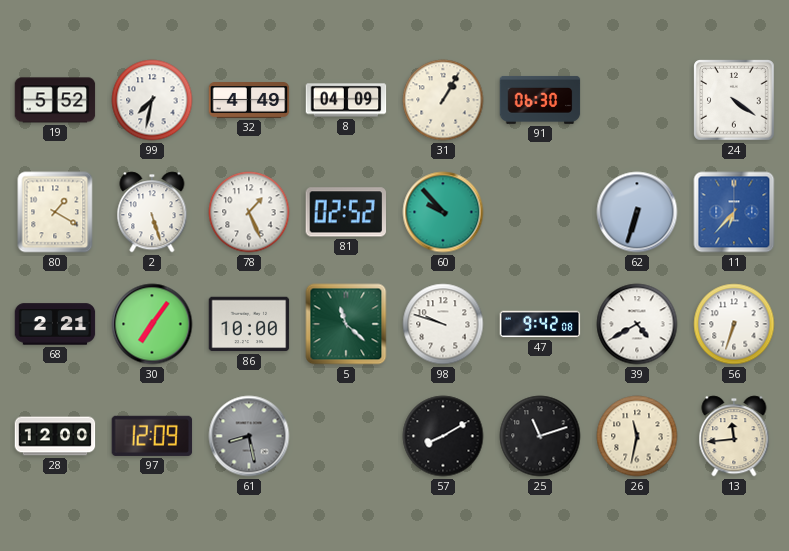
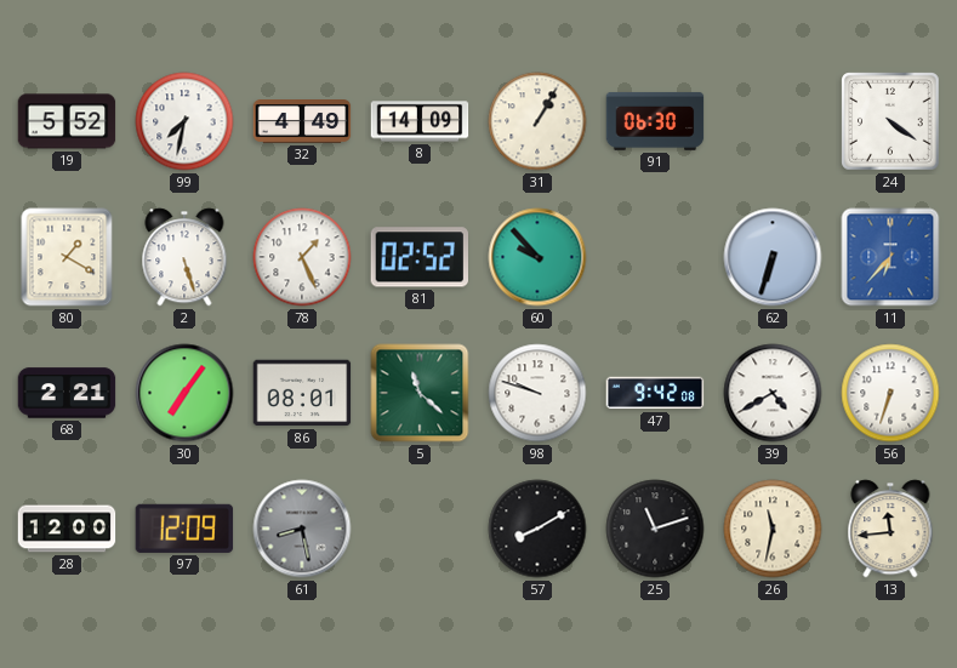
8: 04:09 -> 14:09 (420, 121)
86: 10:00 -> 08:01 (302, 393)
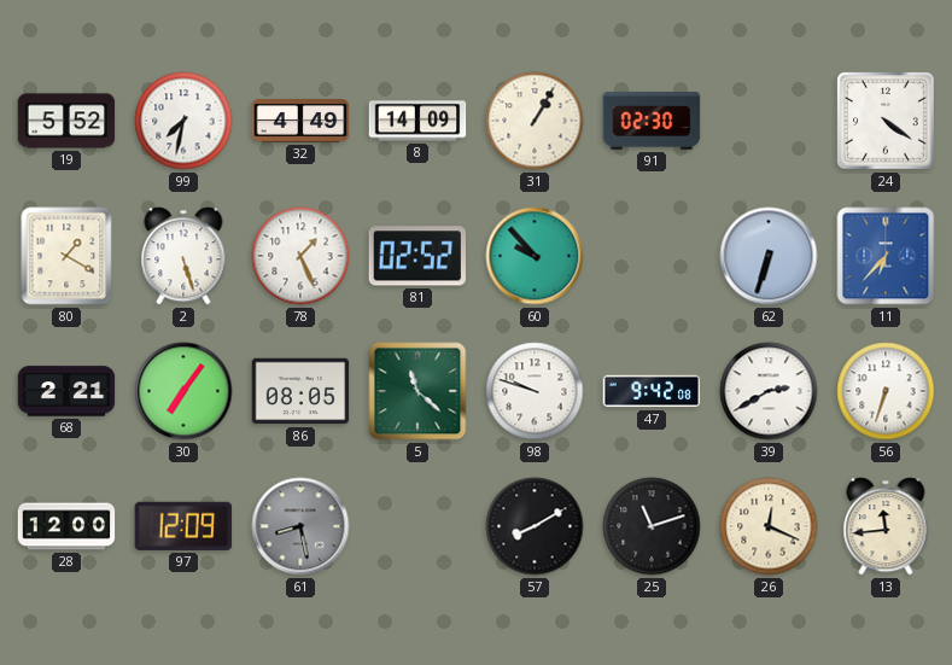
91: 06:30 -> 02:30 (652, 121)
86: 08:01 -> 08:05 (300, 391)
39: 4:40 -> 2:40 (769, 391)
26: 11:32 -> 12:19 (769, 526)
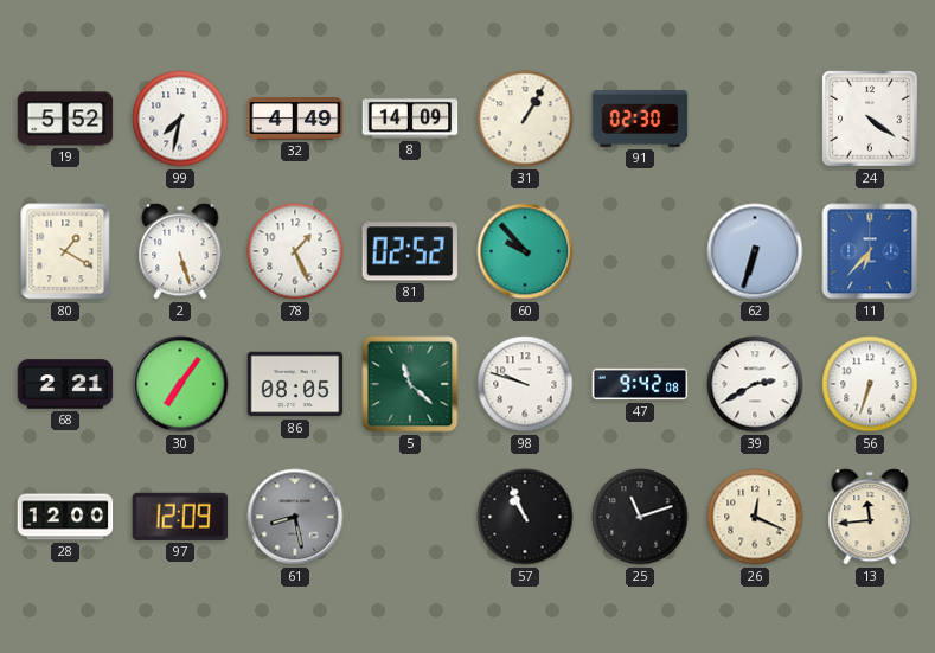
57: 8:10 -> 10:56 (525, 517)
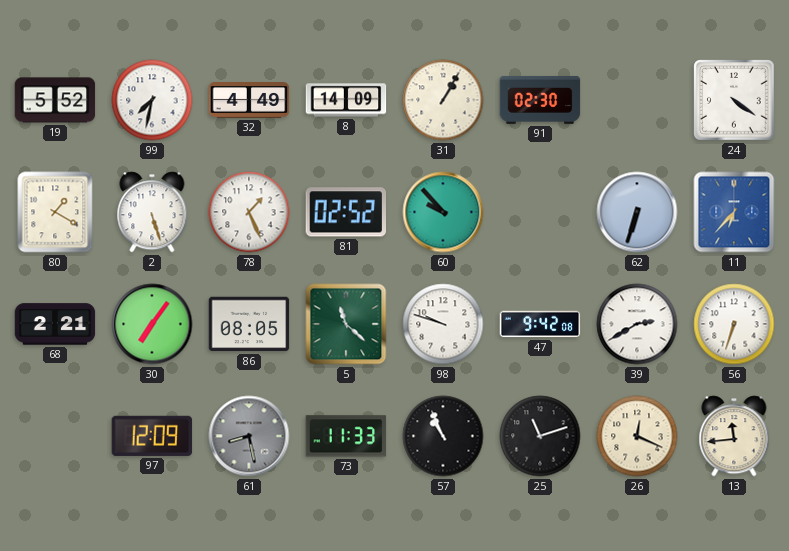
28: 12:00 -> none (65, 517)
73: none -> 11:33 (346, 436)
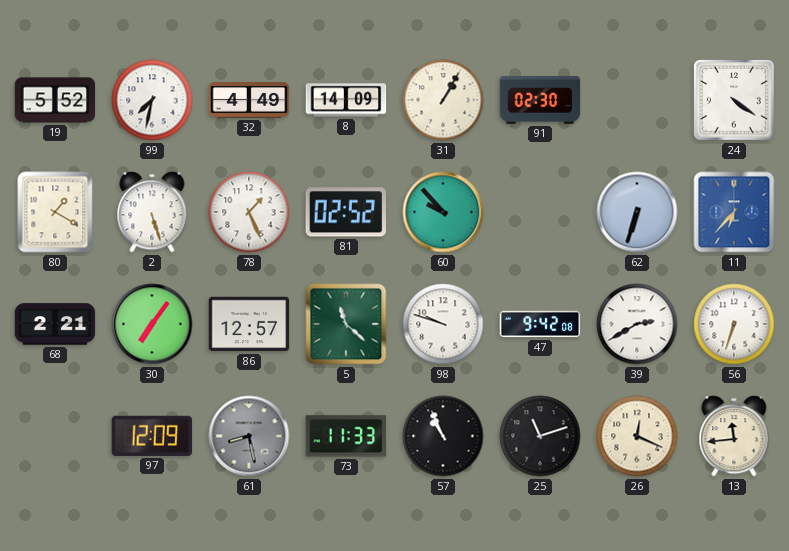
86: 08:05 -> 12:57 (249, 324)
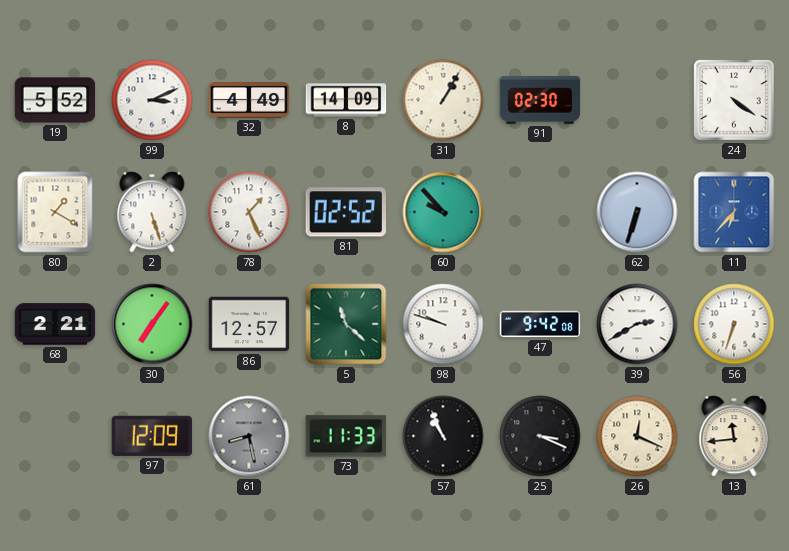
99: 7:32 -> 3:11 (152, 100)
25: 11:12 -> 3:19 (540, 436)
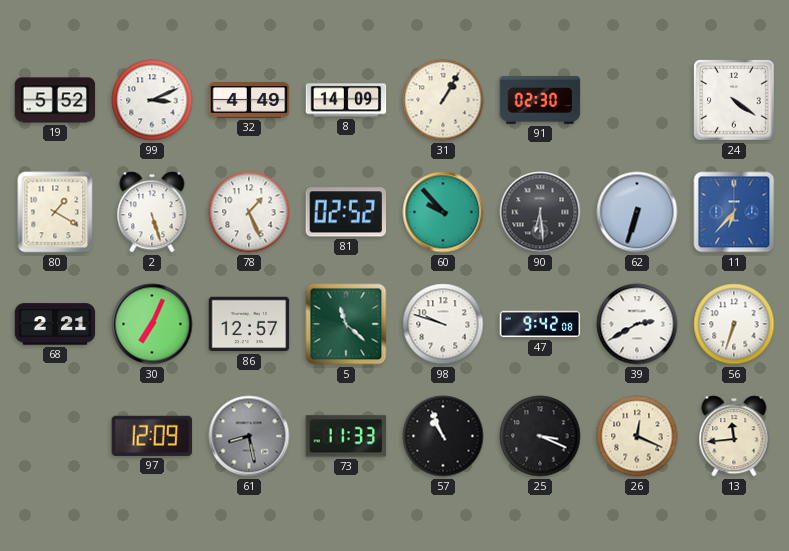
90: none -> 6:29 (540, 212)
30: 7:06 -> 7:04 (152, 324)
